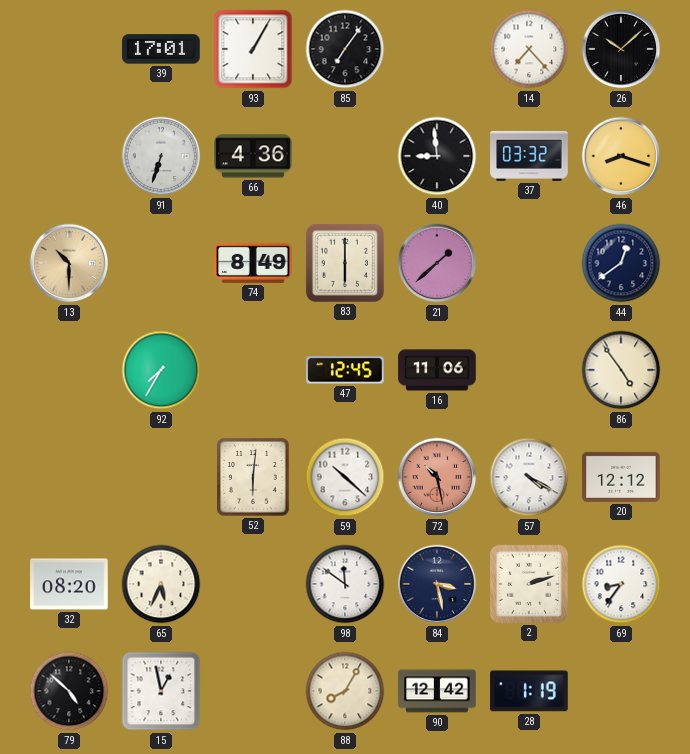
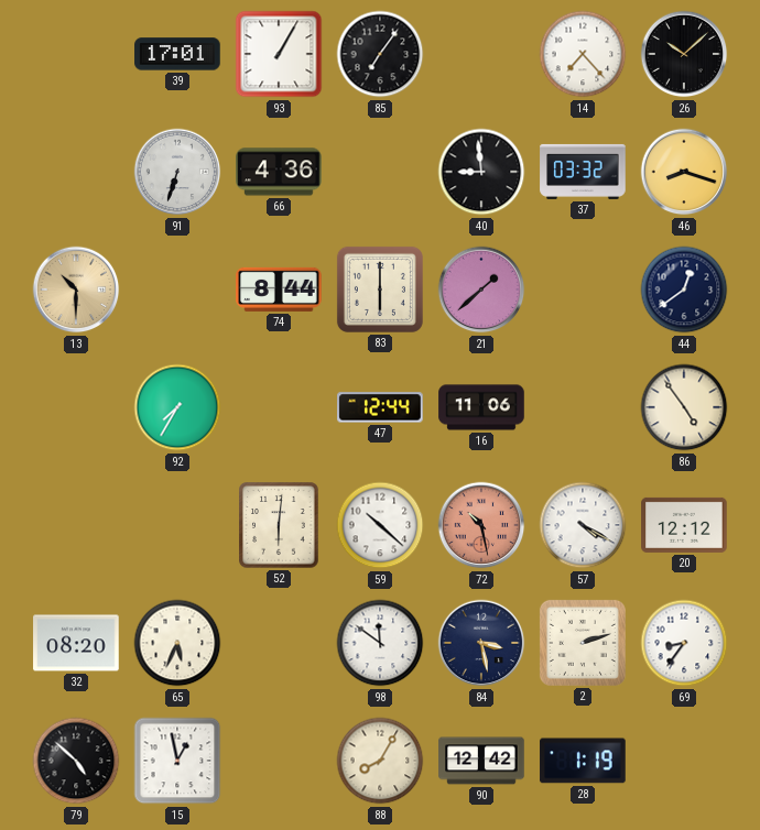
74: 8:49 -> 8:44 (279, 290)
47: 12:45 -> 12:44 (380, 407)
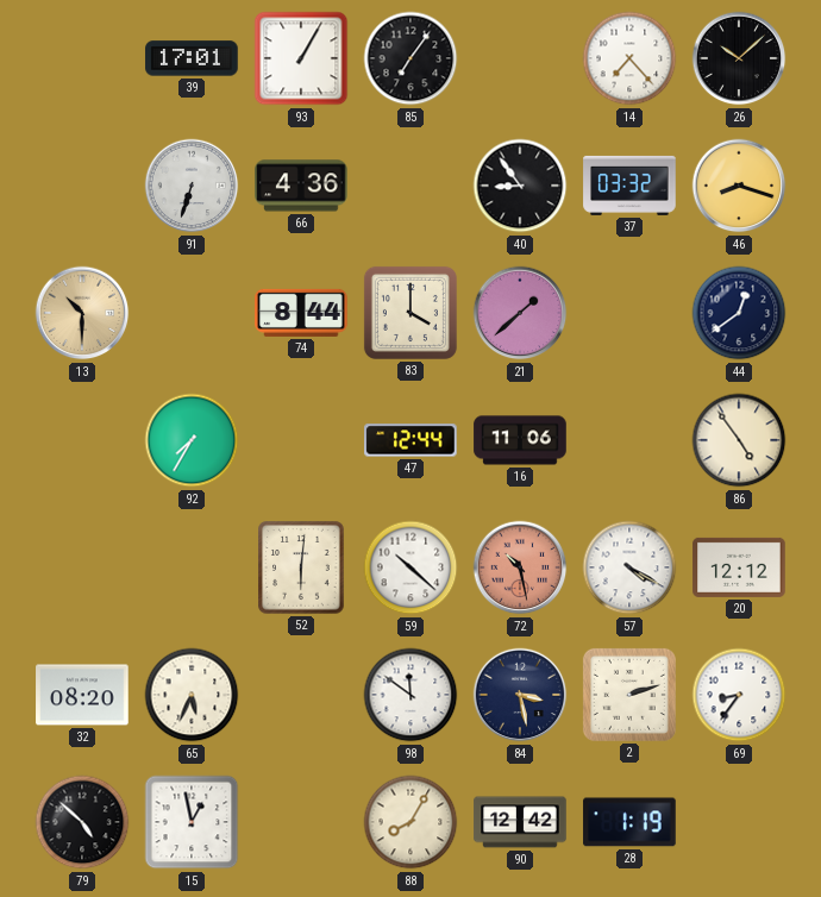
40: 8:59 -> 8:54 (520, 186)
83: 6:00 -> 4:00 (411, 313)
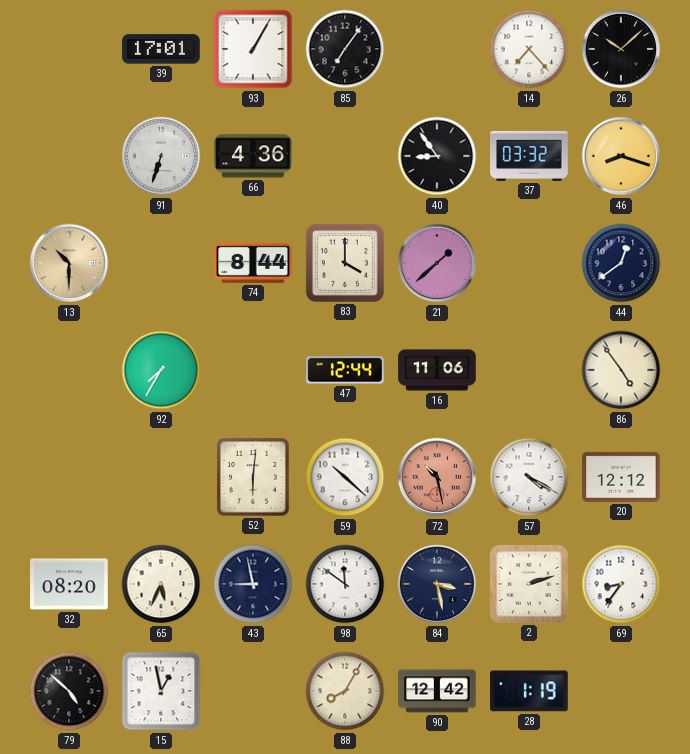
43: none -> 8:58 (253, 584)
